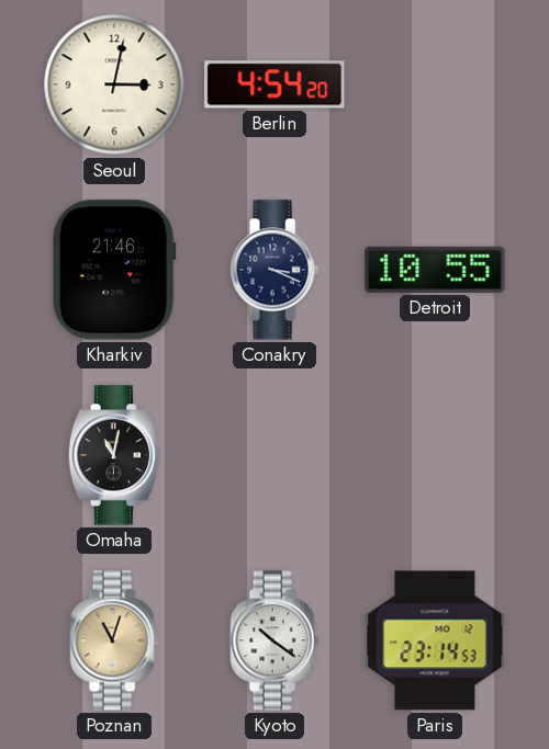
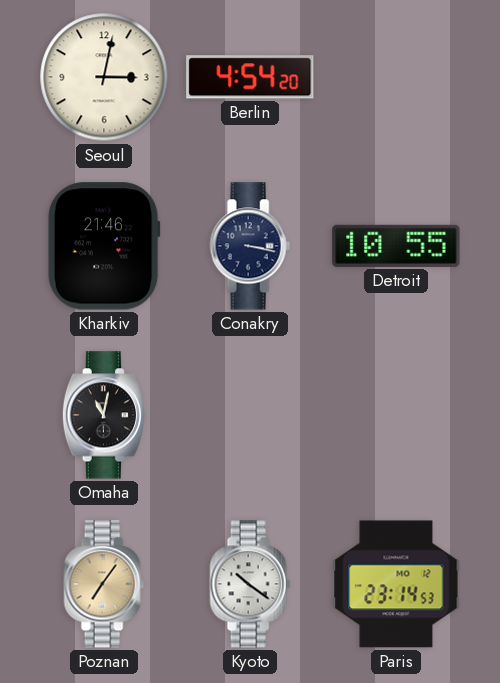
Conakry: 3:19 -> 3:17 (250, 246)
Poznan: 11:03 -> 7:06 (104, 584)
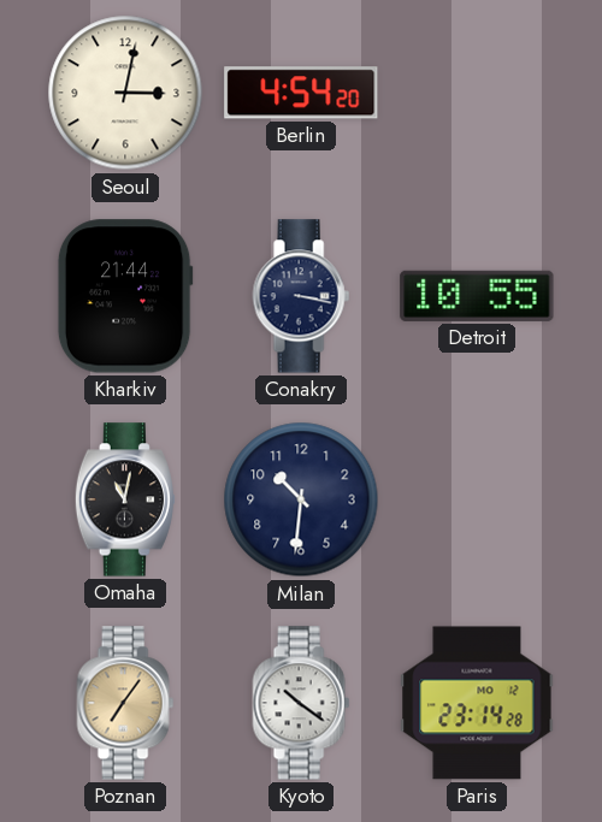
Kharkiv: 21:46 -> 21:44 (125, 296)
Milan: none -> 10:31 (301, 499)
Paris: 23:14:53 -> 23:14:28 (477, 703)
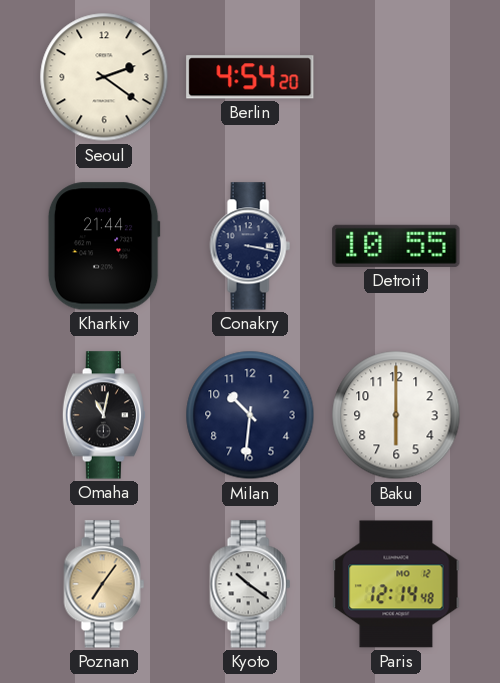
Seoul: 3:02 -> 2:21 (104, 77)
Baku: none -> 6:00 (396, 415)
Paris: 23:14 -> 12:14 (396, 584)
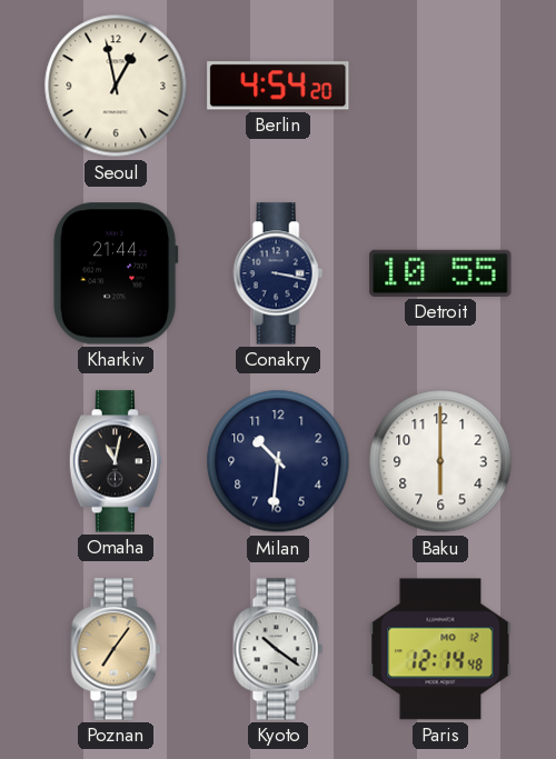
Seoul: 2:21 -> 12:58 (116, 86)
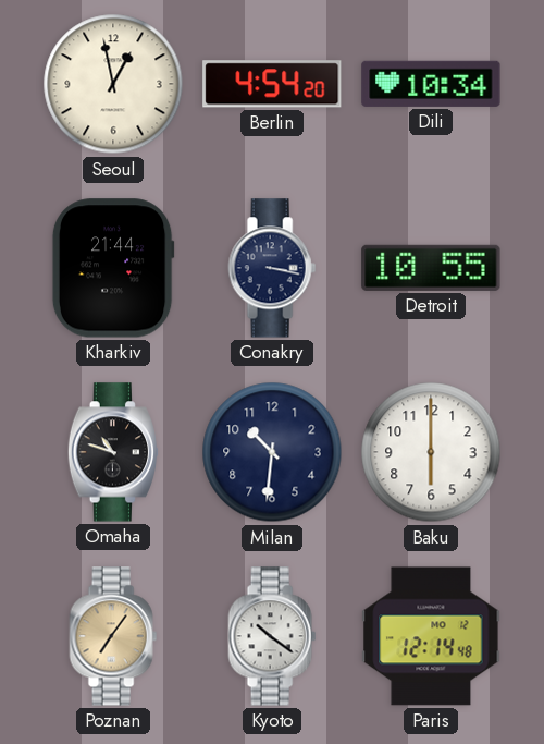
Dili: none -> 10:34 (431, 84)
Omaha: 11:02 -> 10:48 (112, 452)
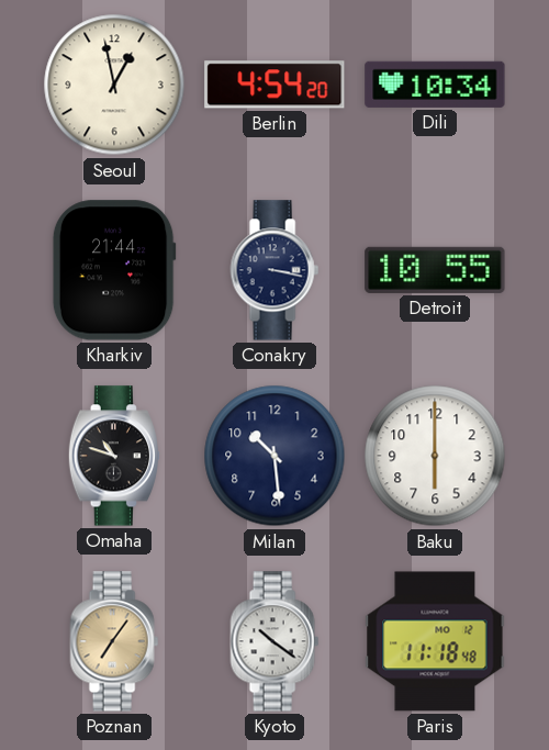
Milan: 10:31 -> 10:29 (274, 456)
Paris: 12:14 -> 11:18 (435, 641)
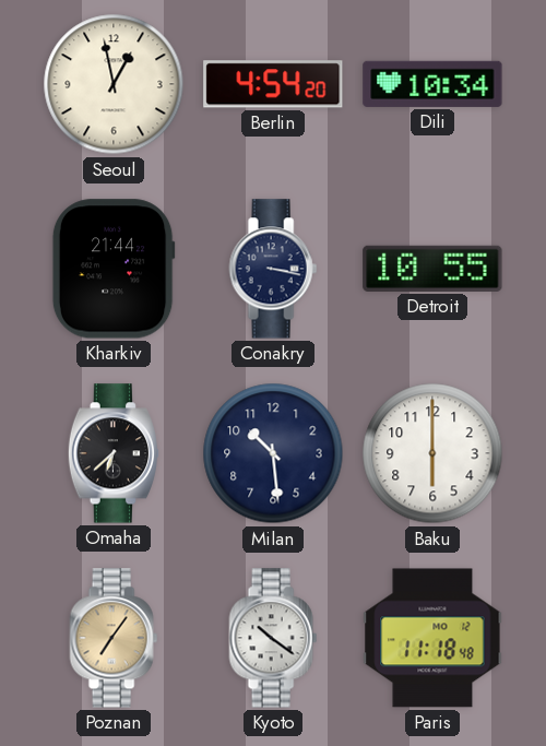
Omaha: 10:48 -> 6:38 (112, 453)
